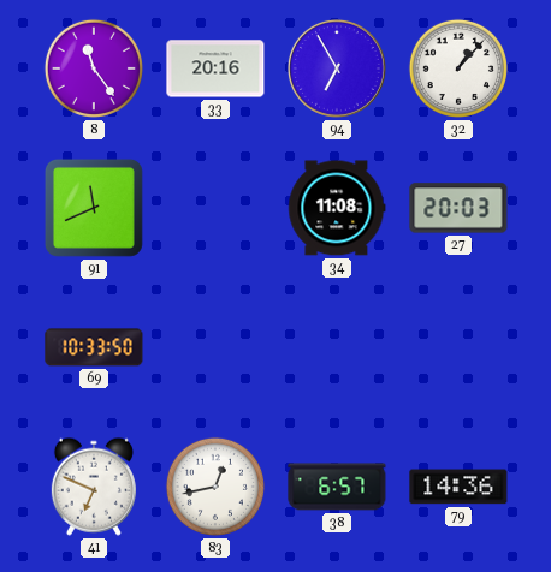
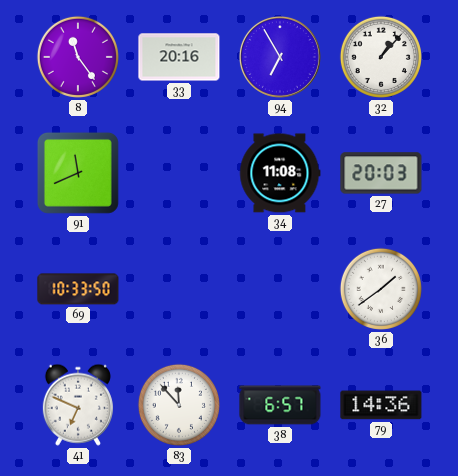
36: none -> 1:39 (381, 289)
83: 12:43 -> 11:53 (179, 405)
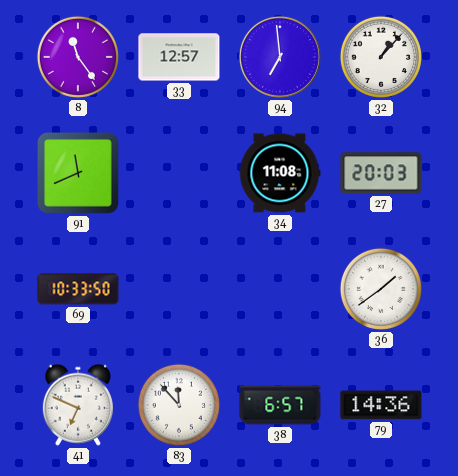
33: 20:16 -> 12:57 (179, 57)
94: 6:55 -> 6:59 (280, 57)
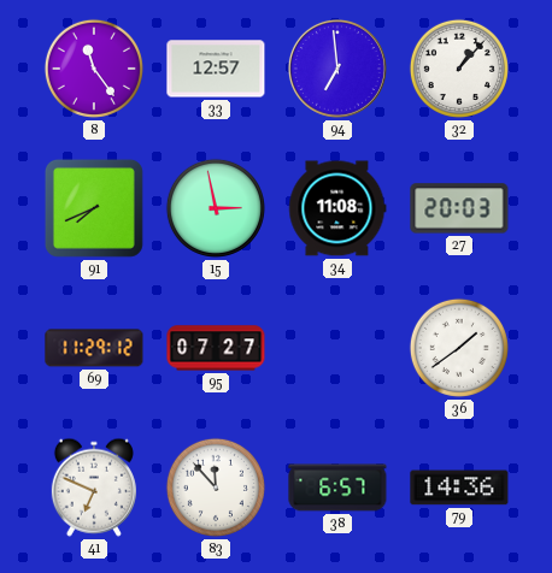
91: 11:41 -> 7:41 (94, 208)
15: none -> 2:58 (216, 208)
69: 10:33 -> 11:29 (94, 348)
95: none -> 07:27 (216, 348)
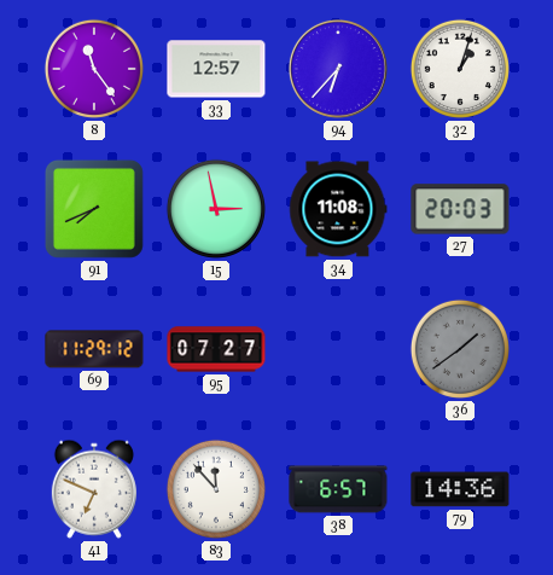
94: 6:59 -> 6:37 (338, 69)
32: 1:07 -> 1:03 (460, 69)
36 dial: white -> grey (460, 349)
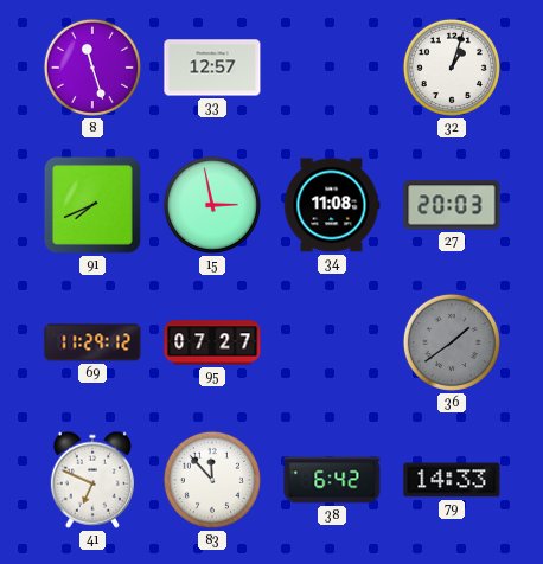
8: 11:24 -> 11:27 (92, 68)
94: 6:37 -> none (338, 69)
38: 6:57 -> 6:42 (332, 480)
79: 14:36 -> 14:33 (452, 480)
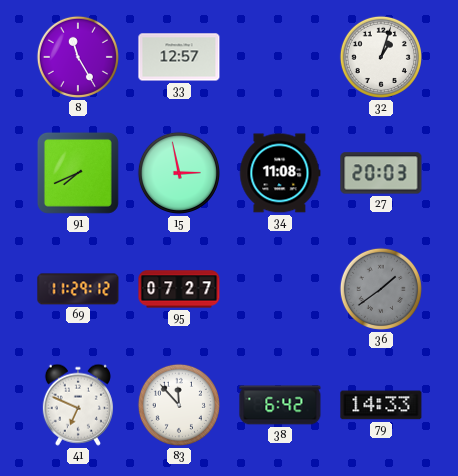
8: 11:27 -> 11:25 (78, 57)
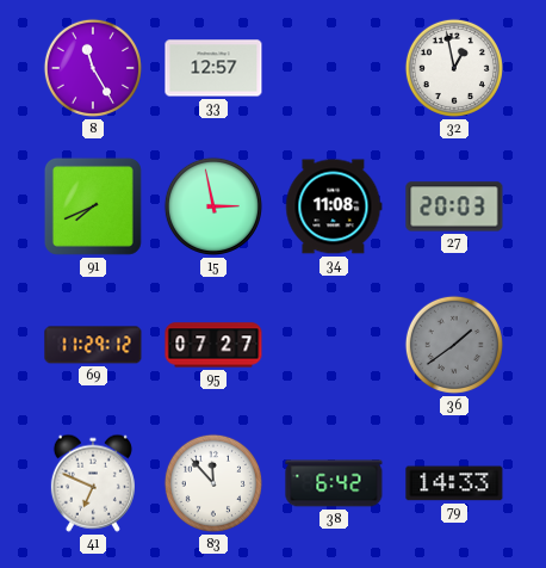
32: 1:03 -> 12:58 (454, 68)
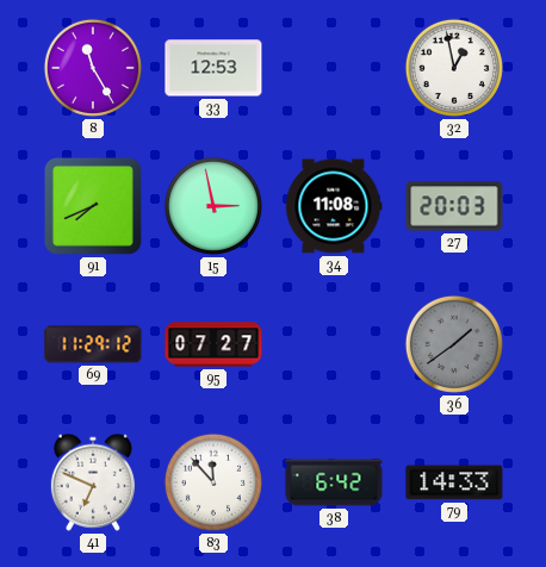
33: 12:57 -> 12:53 (213, 68)
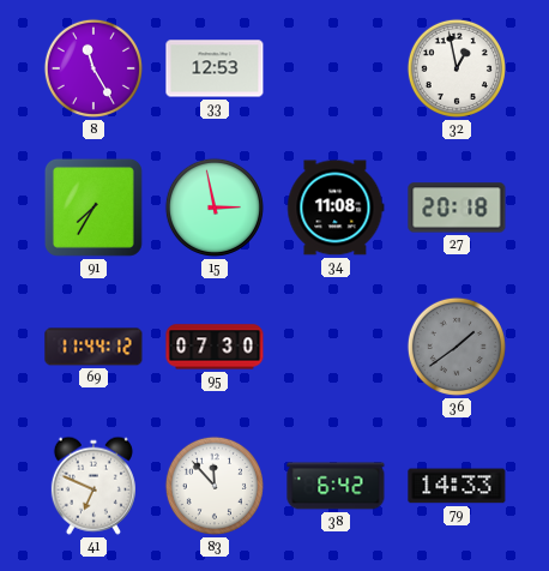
91: 7:41 -> 7:35 (93, 208)
27: 20:03 -> 20:18 (457, 208)
69: 11:29 -> 11:44 (93, 347)
95: 07:27 -> 07:30 (215, 347)
